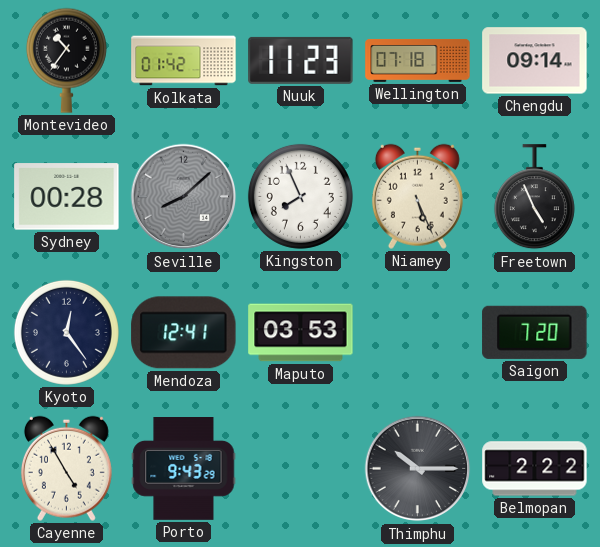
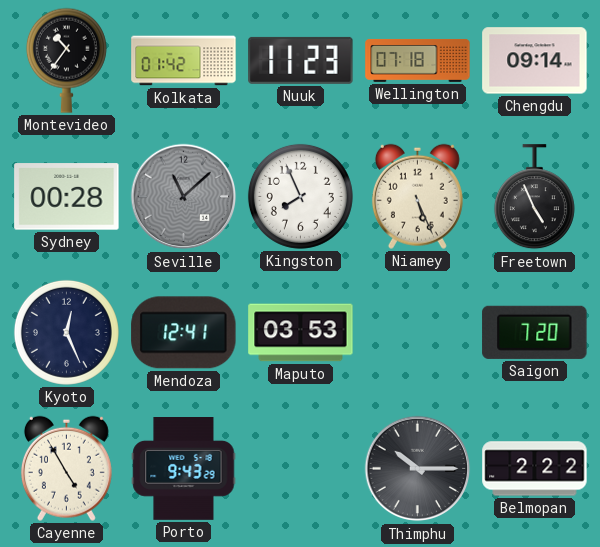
Seville: 8:08 -> 11:08 (184, 197)
Kyoto: 12:24 -> 12:26 (66, 332)
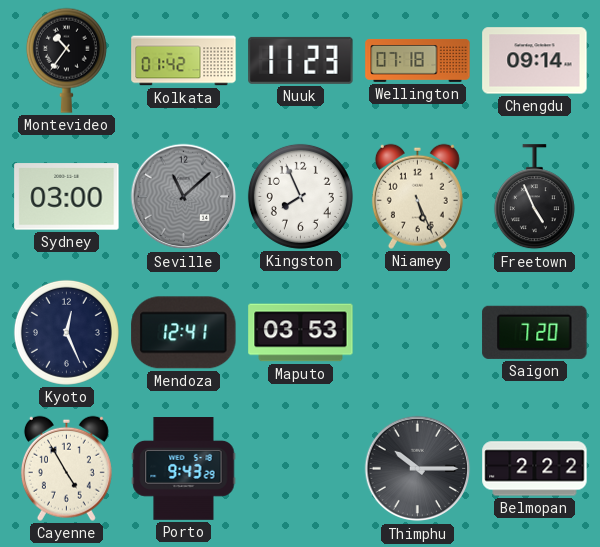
Sydney: 00:28 -> 03:00 (67, 197)
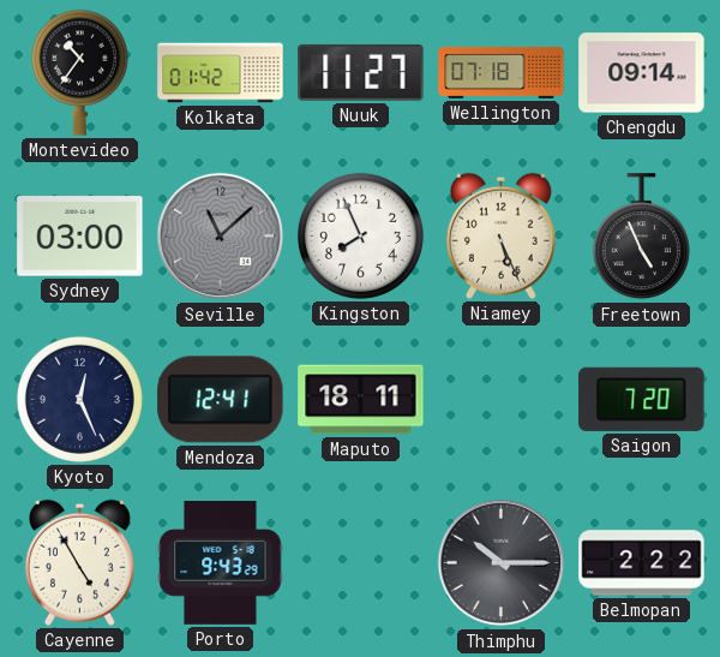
Nuuk: 11:23 -> 11:27 (361, 72)
Maputo: 03:53 -> 18:11 (361, 400)
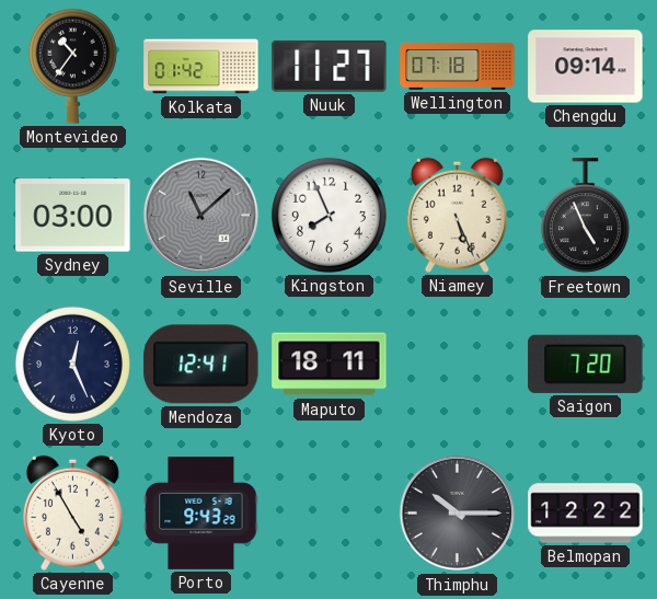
Belmopan: 2:22 -> 12:22 (586, 514)
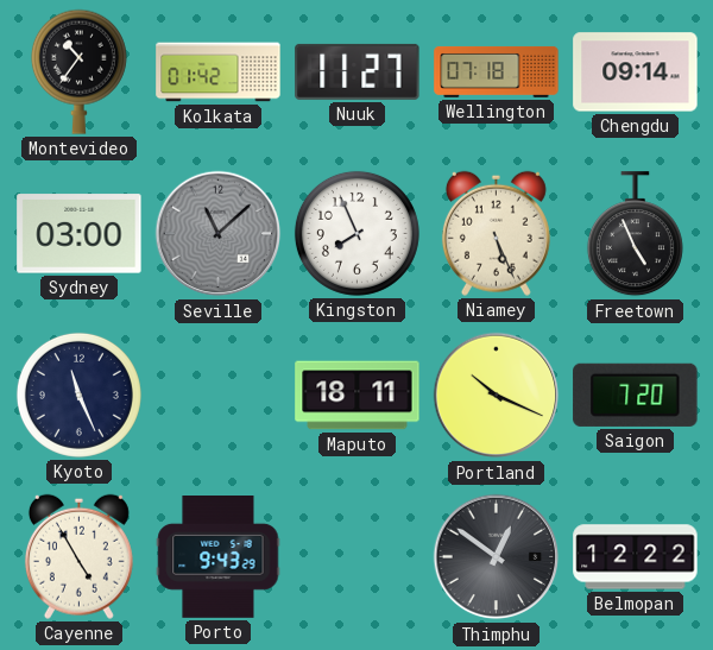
Kyoto: 12:26 -> 11:26 (78, 395)
Mendoza: 12:41 -> none (201, 365)
Portland: none -> 10:19 (497, 396)
Thimphu: 10:15 -> 12:51 (497, 557)
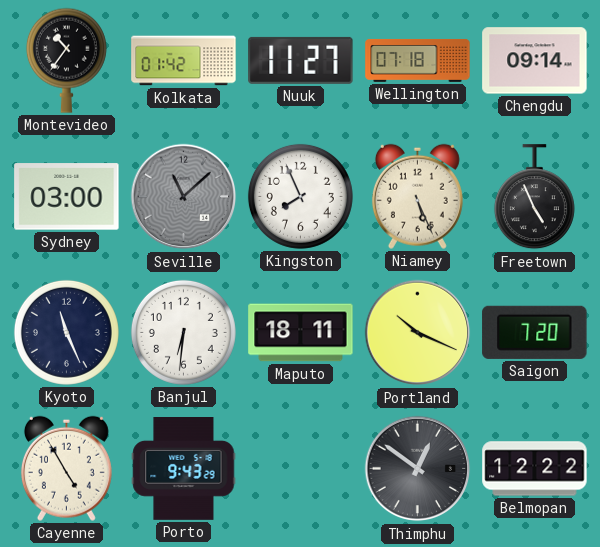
Banjul: none -> 6:31 (183, 332)
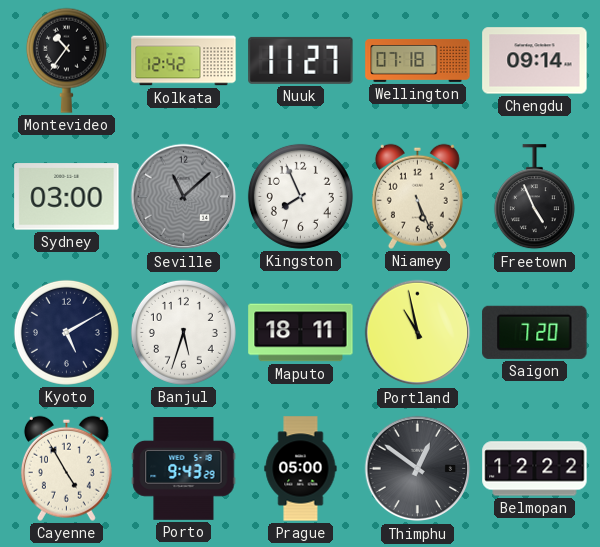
Kolkata: 01:42 -> 12:42 (184, 61)
Kyoto: 11:26 -> 5:10 (66, 332)
Banjul: 6:31 -> 5:33 (183, 332)
Portland: 10:19 -> 10:58 (418, 333)
Prague: none -> 05:00 (301, 469)
